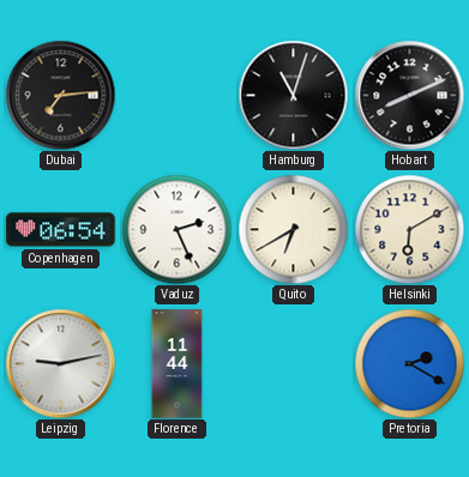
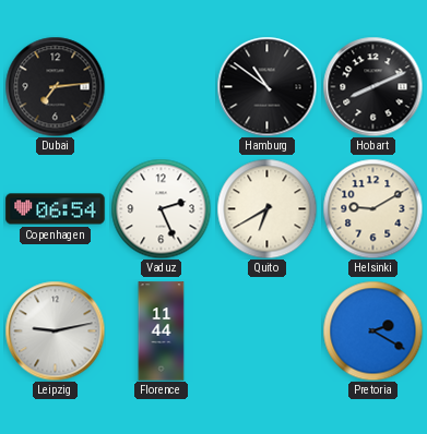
Hamburg: 11:03 -> 10:51 (266, 86)
Helsinki: 6:10 -> 9:10 (372, 208)
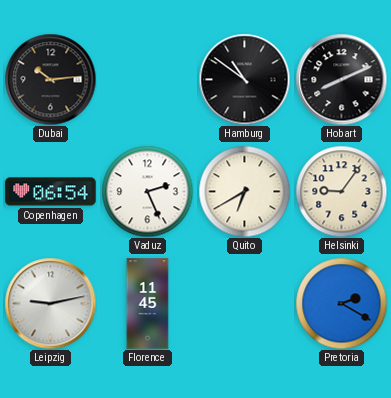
Dubai: 7:14 -> 10:14 (50, 79)
Helsinki: 9:10 -> 9:06 (341, 191)
Florence: 11:44 -> 11:45 (148, 304)
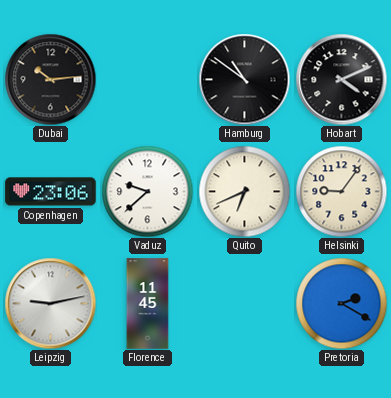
Hobart: 8:11 -> 4:11 (341, 79)
Copenhagen: 06:54 -> 23:06 (51, 192)
Vaduz: 2:26 -> 9:38 (147, 191)
Quito: 6:40 -> 6:41 (244, 191)
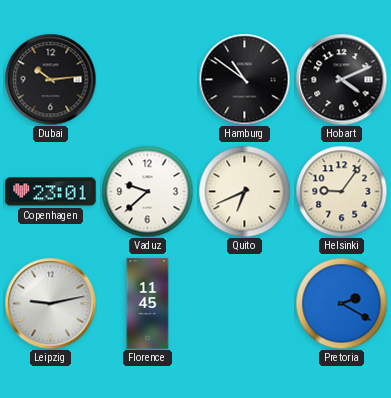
Copenhagen: 23:06 -> 23:01 (51, 192)
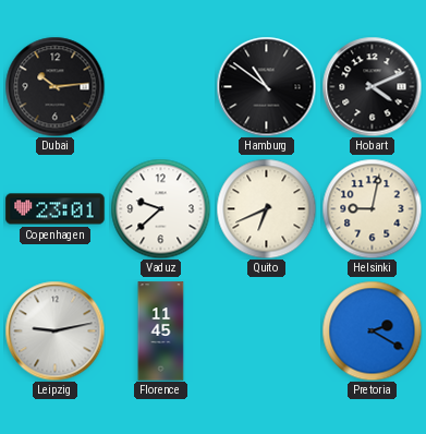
Helsinki: 9:06 -> 9:02 (372, 208)
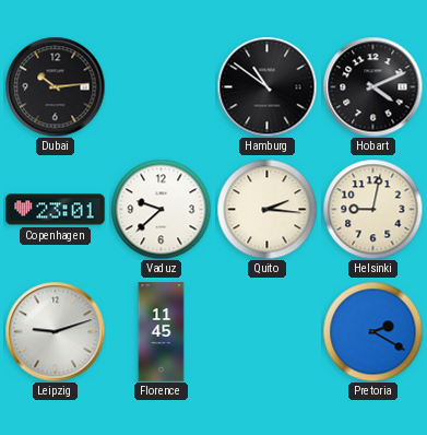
Quito: 6:41 -> 2:16 (266, 209)
Leipzig: 9:13 -> 9:12 (55, 331)
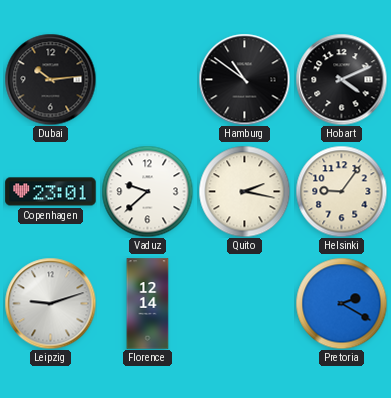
Quito: 2:16 -> 2:17 (244, 191)
Helsinki: 9:02 -> 9:06 (341, 191)
Florence: 11:45 -> 12:14 (148, 304)
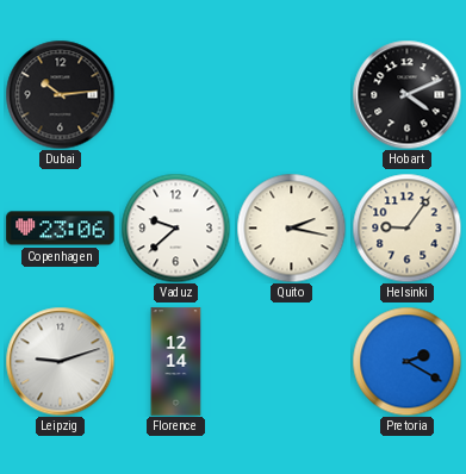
Hamburg: 10:51 -> none (244, 79)
Copenhagen: 23:01 -> 23:06 (61, 229)
